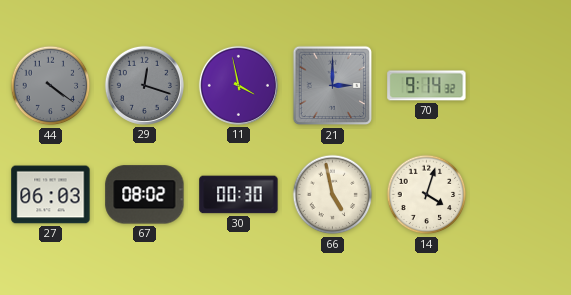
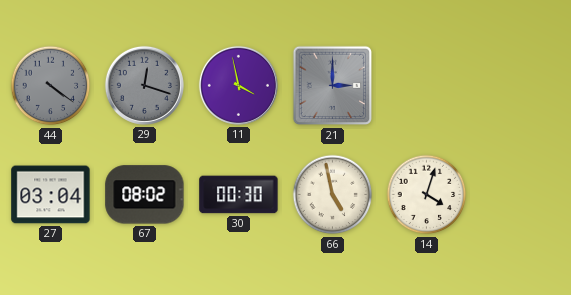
70: 9:14 -> none (427, 86)
27: 06:03 -> 03:04 (51, 195)
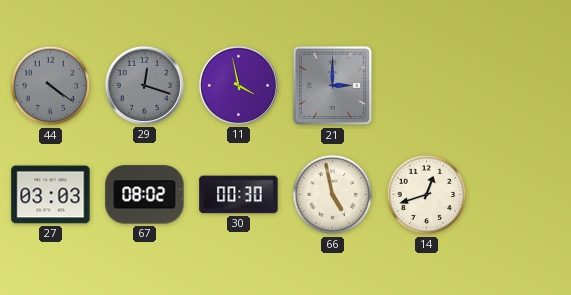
27: 03:04 -> 03:03 (51, 195)
14: 4:03 -> 12:42 (427, 195)
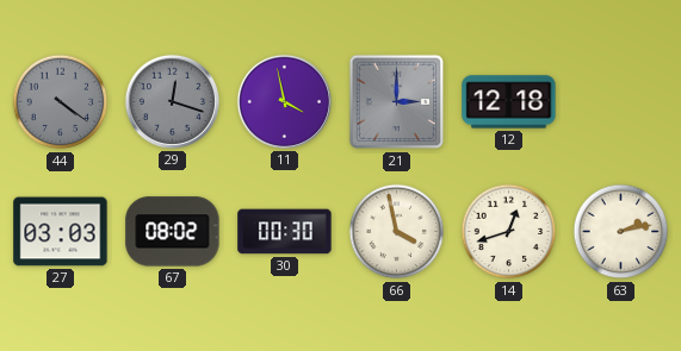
12: none -> 12:18 (509, 102)
66: 4:58 -> 3:58 (397, 232)
63: none -> 2:13 (621, 232)
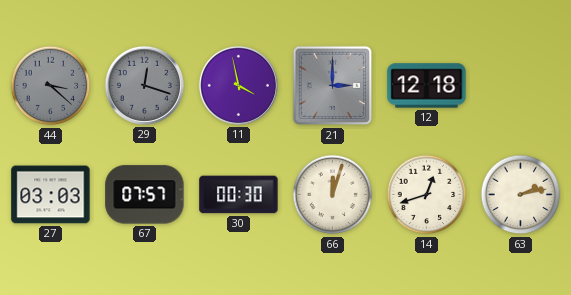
44: 4:21 -> 3:22 (51, 86)
67: 08:02 -> 07:57 (145, 195)
66: 3:58 -> 12:03 (333, 195)
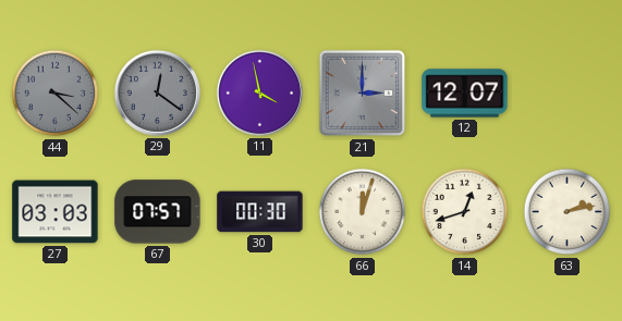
29: 12:18 -> 12:21 (157, 92)
12: 12:18 -> 12:07 (465, 94)
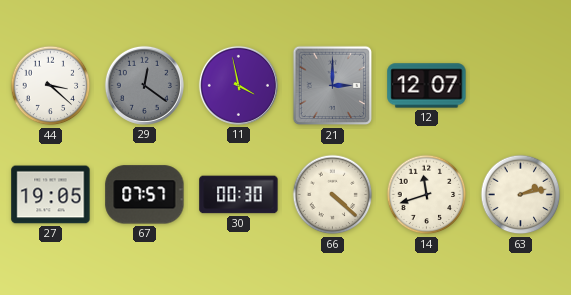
44 dial: grey -> white (51, 86)
27: 03:03 -> 19:05 (51, 195)
66: 12:03 -> 4:22 (333, 195)
14: 12:42 -> 11:42 (427, 195)
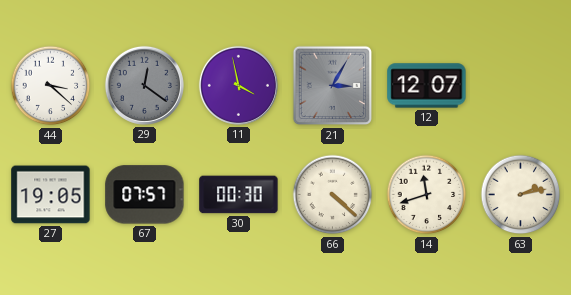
21: 3:00 -> 3:05 (333, 86)
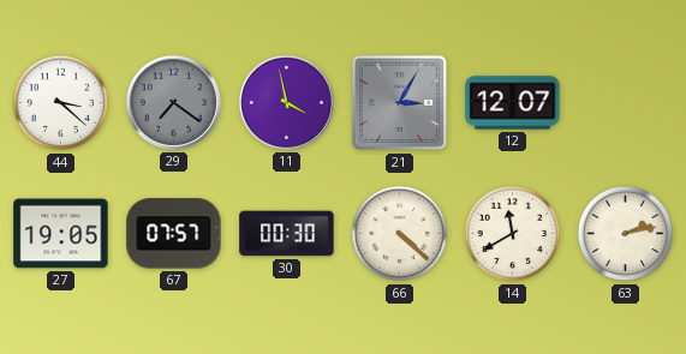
29: 12:21 -> 7:21 (173, 102)
14: 11:42 -> 11:40 (513, 234)
